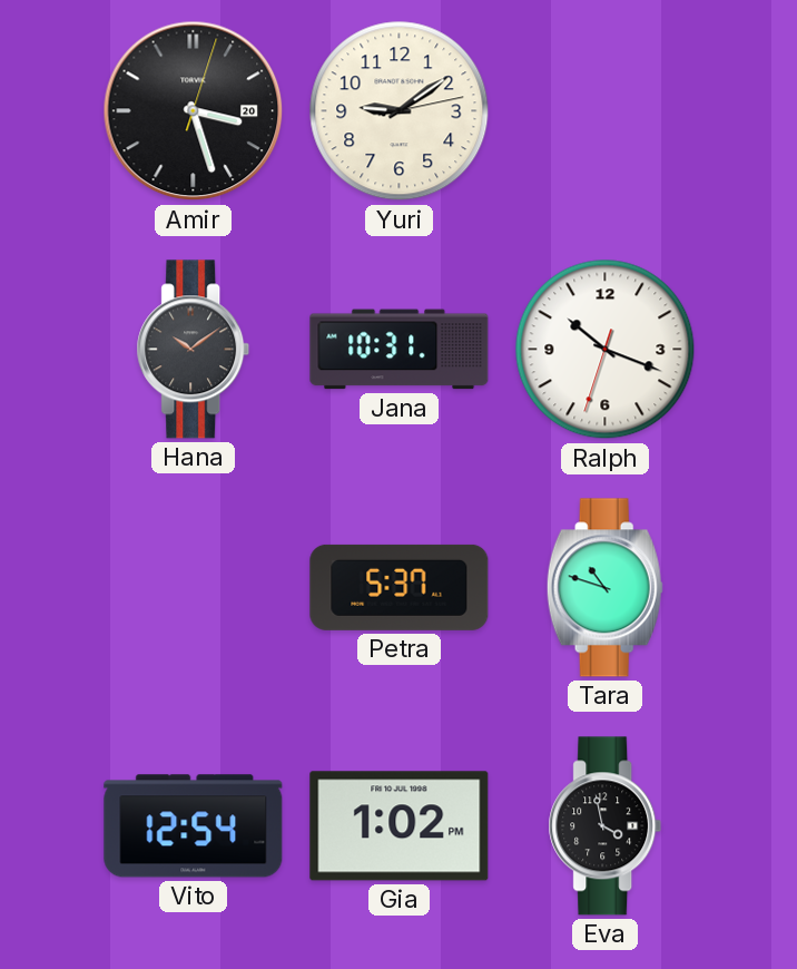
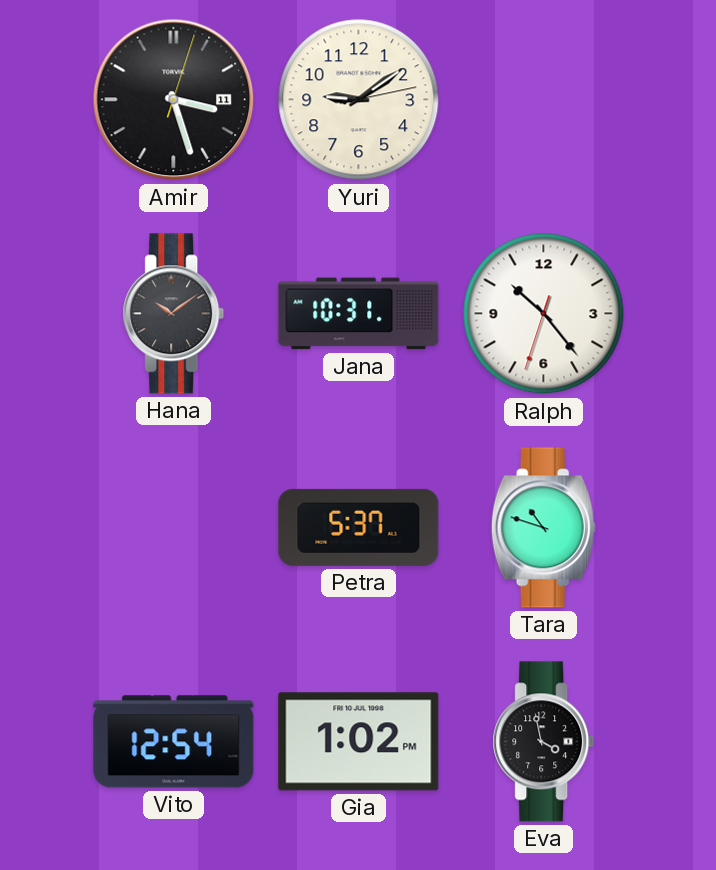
Amir date: 20 -> 11 (174, 100)
Ralph: 10:18 -> 10:23 (544, 314)
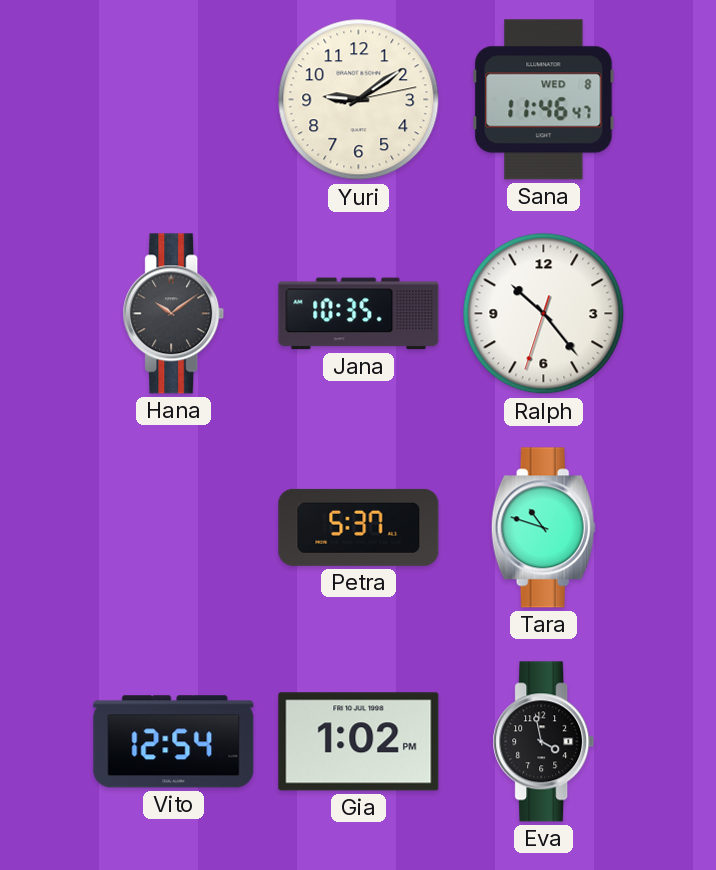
Amir: 3:27 -> none (174, 100)
Sana: none -> 11:46 (544, 100)
Jana: 10:31 -> 10:35 (359, 314)
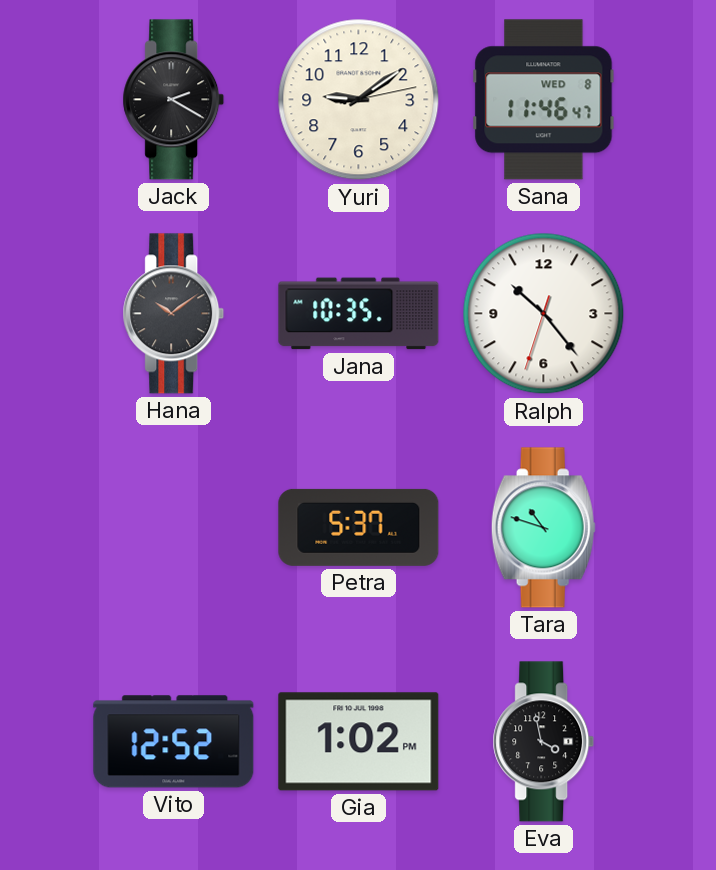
Jack: none -> 2:20 (174, 100)
Vito: 12:54 -> 12:52 (174, 742)
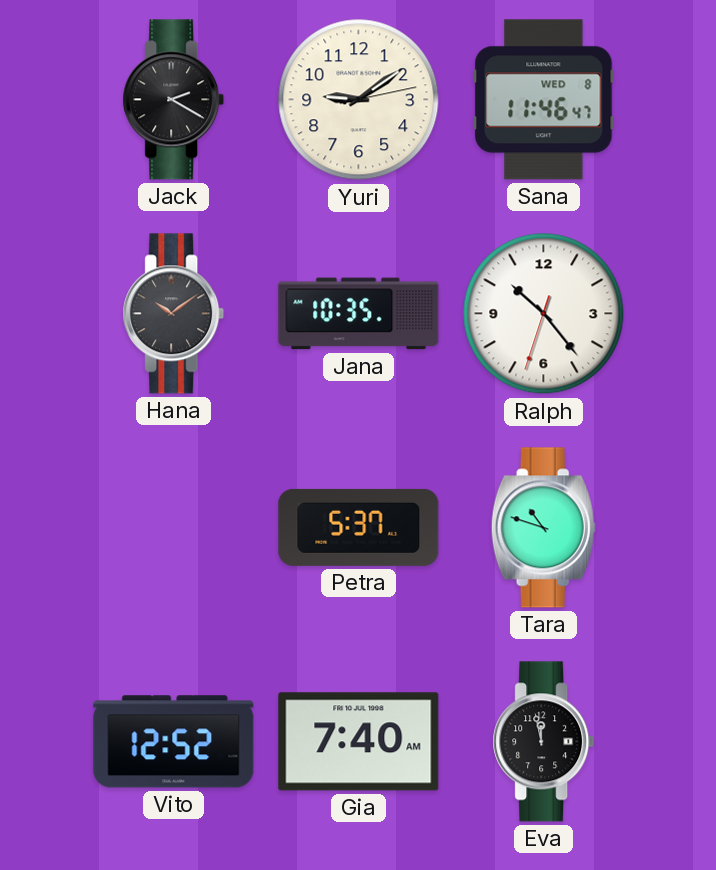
Gia: 1:02 -> 7:40 (359, 742)
Eva: 3:58 -> 11:58 (544, 742)
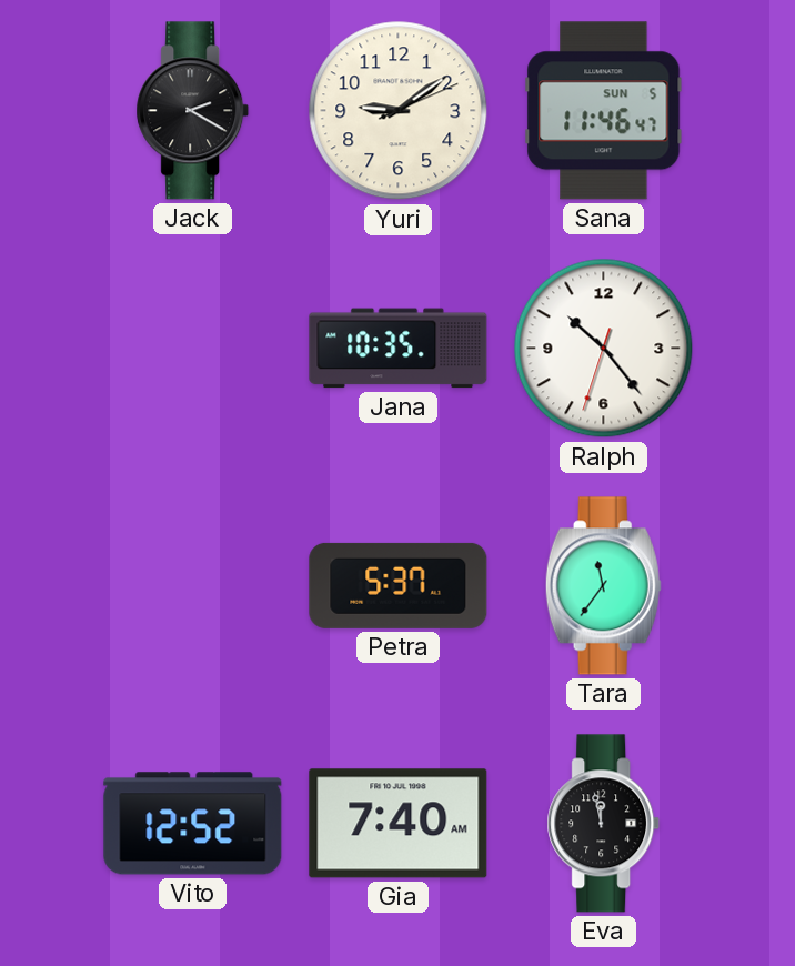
Yuri: 9:09:13 -> 9:09:11 (399, 111)
Sana date: WED 8 -> SUN 5 (604, 111)
Hana: 10:09 -> none (174, 314)
Tara: 10:48 -> 11:36 (603, 586)
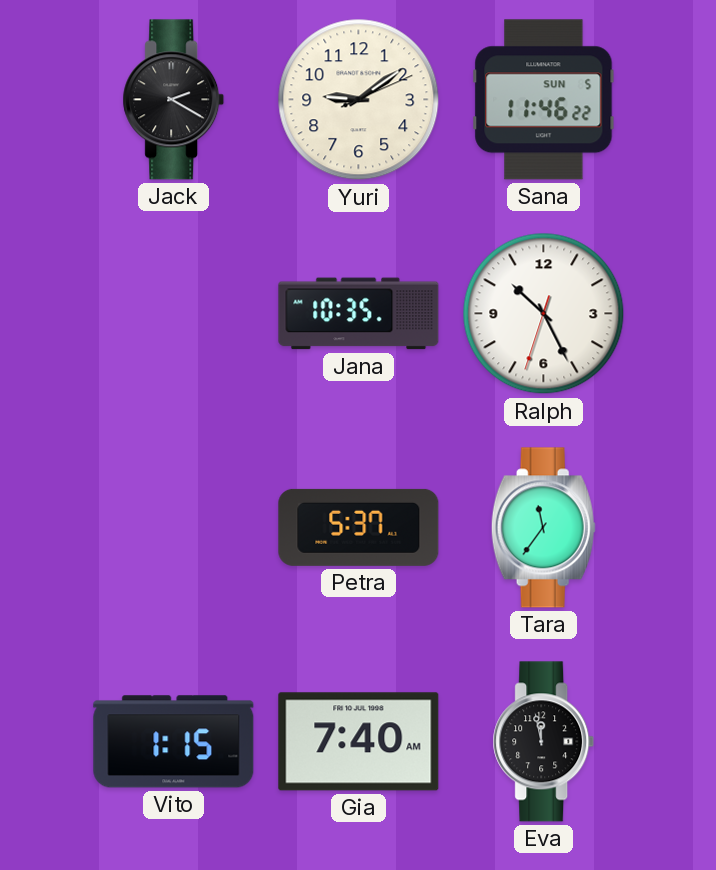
Sana: 11:46:47 -> 11:46:22 (544, 100)
Ralph: 10:23 -> 10:25 (544, 314)
Vito: 12:52 -> 1:15 (174, 742)
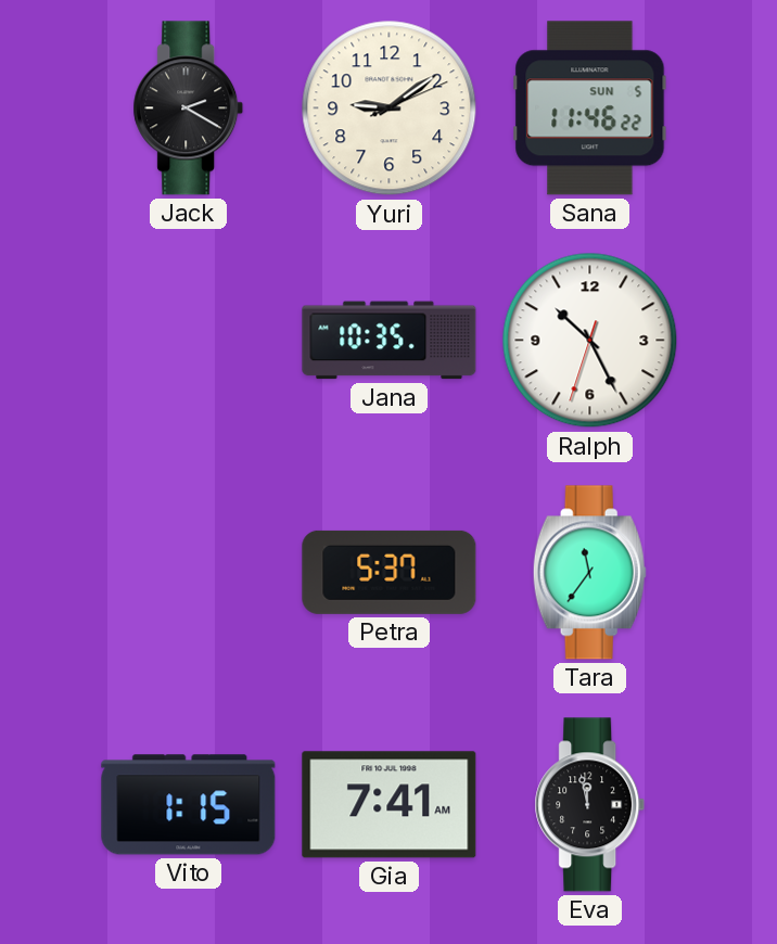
Gia: 7:40 -> 7:41 (390, 805)
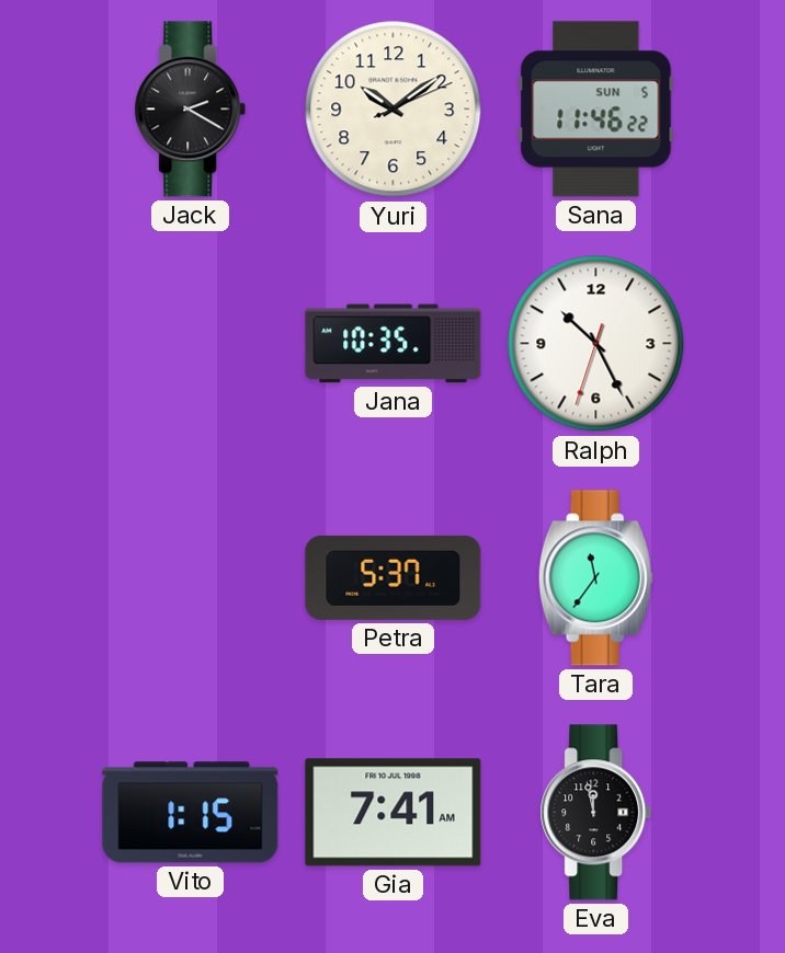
Yuri: 9:09 -> 10:09 (394, 110)
